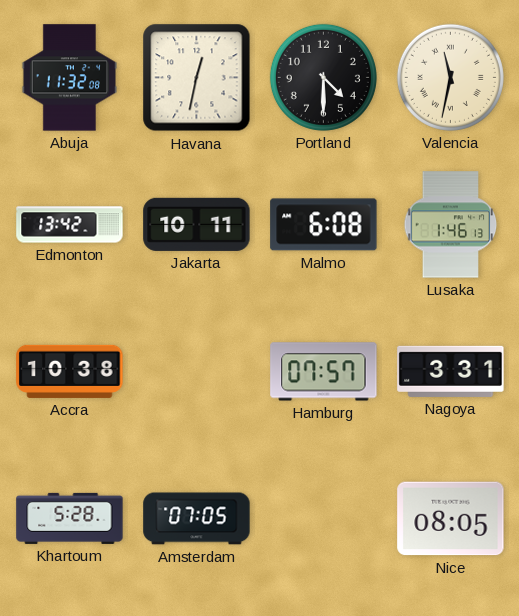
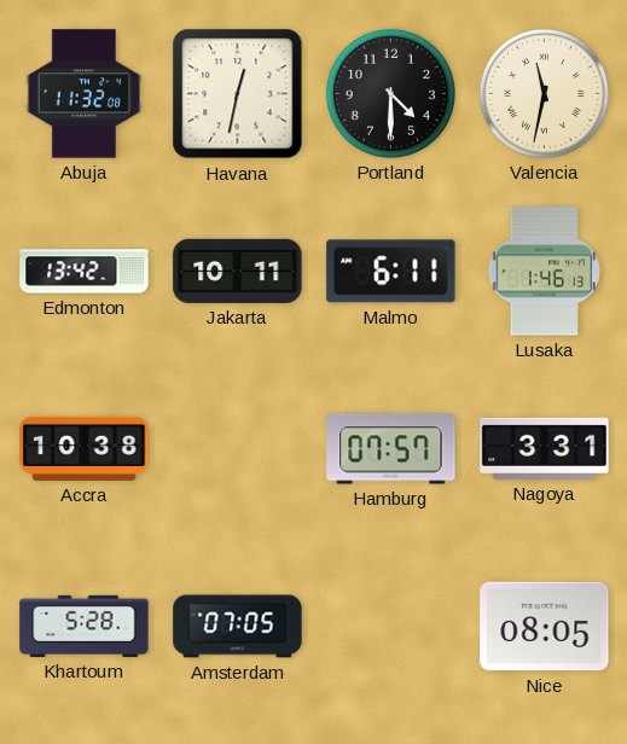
Malmo: 6:08 -> 6:11 (391, 272)
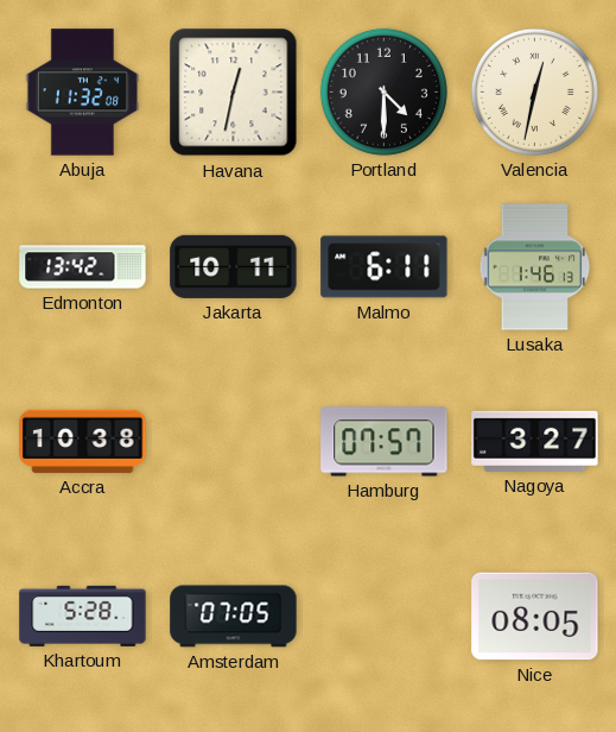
Valencia: 11:32 -> 12:32 (534, 91)
Nagoya: 3:31 -> 3:27 (535, 441)
